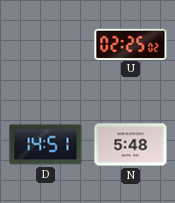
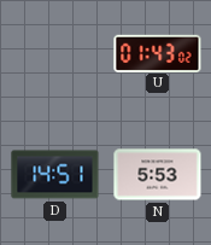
U: 02:25 -> 01:43 (158, 53)
N: 5:48 -> 5:53 (158, 175)
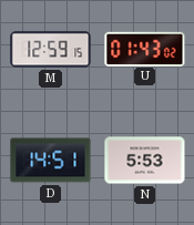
M: none -> 12:59 (51, 50)
